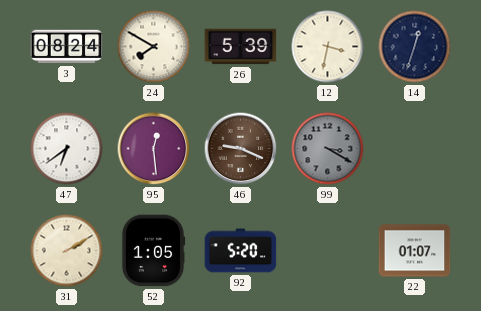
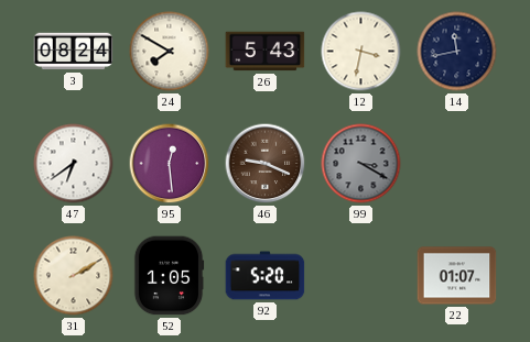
26: 5:39 -> 5:43 (266, 52)
14: 12:33 -> 11:43 (457, 52)
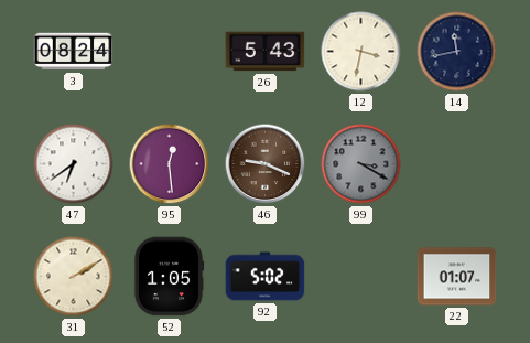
24: 7:50 -> none (170, 52)
92: 5:20 -> 5:02 (266, 277)
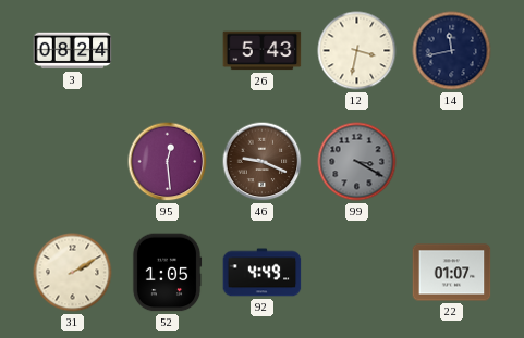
47: 6:39 -> none (74, 164)
92: 5:02 -> 4:49 (263, 273)
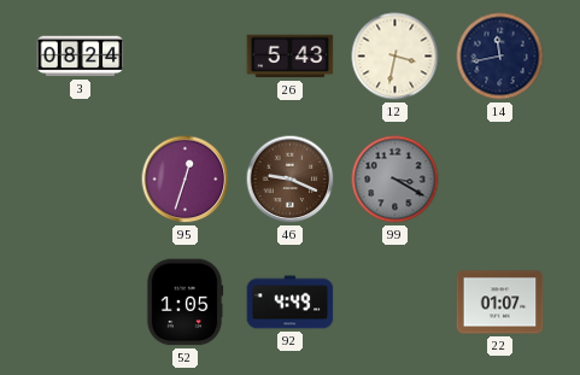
95: 12:29 -> 12:33 (186, 180)
31: 2:10 -> none (73, 273)
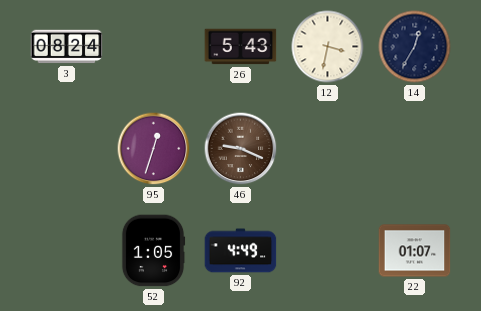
14: 11:43 -> 12:35 (415, 47)
99: 3:20 -> none (396, 180)
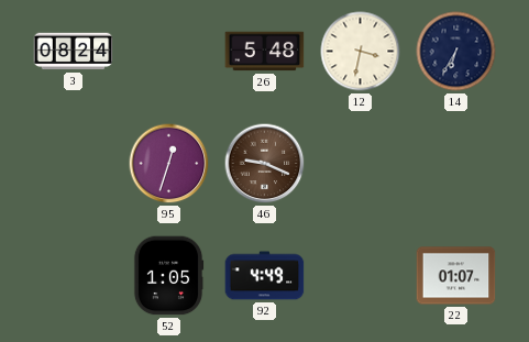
26: 5:43 -> 5:48 (265, 52)
14: 12:35 -> 6:35 (456, 52)
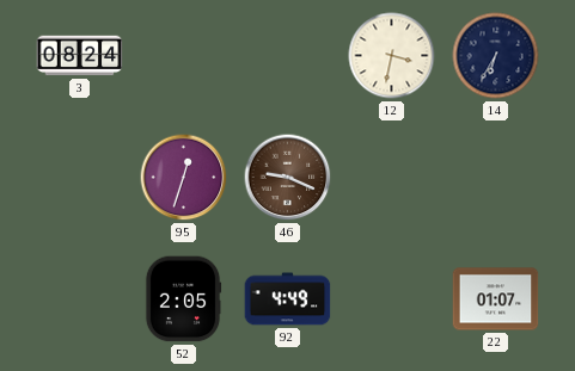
26: 5:48 -> none (265, 52)
52: 1:05 -> 2:05 (183, 299)
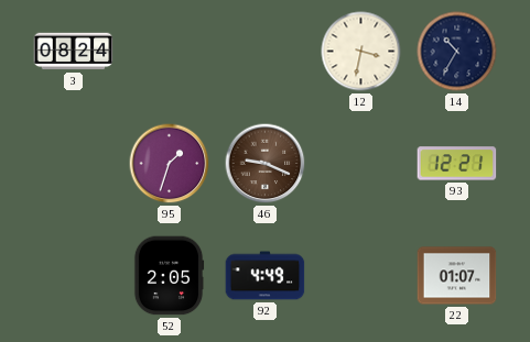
14: 6:35 -> 10:35 (457, 52)
95: 12:33 -> 1:33 (170, 164)
93: none -> 12:21 (457, 164)
